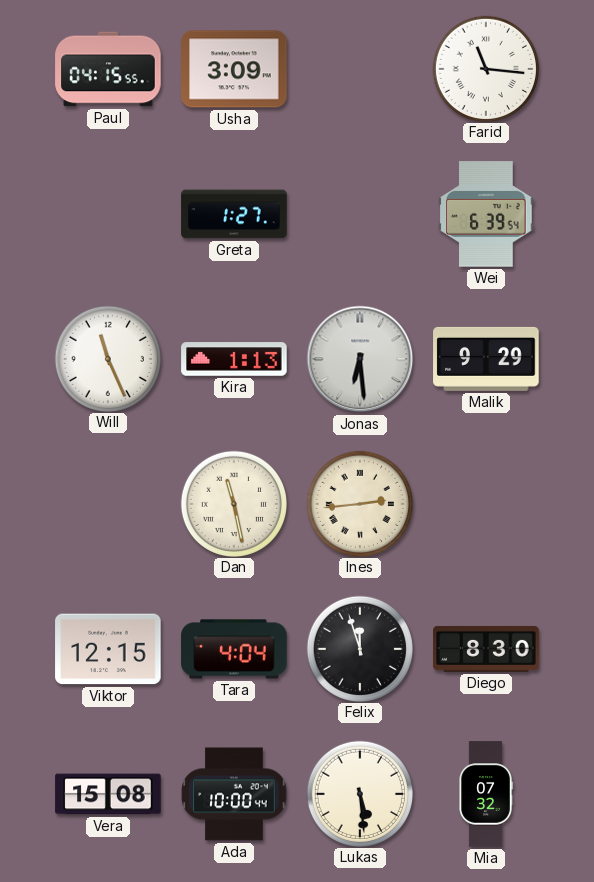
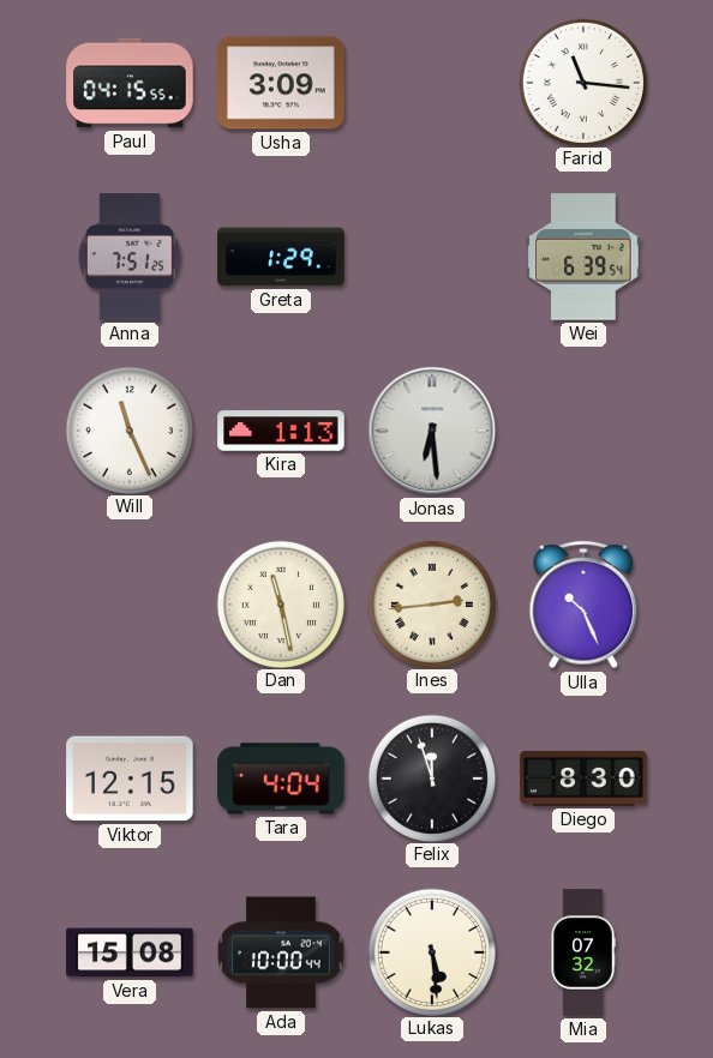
Anna: none -> 7:51 (130, 257)
Greta: 1:27 -> 1:29 (281, 257)
Malik: 9:29 -> none (486, 359)
Ulla: none -> 10:26 (583, 605)
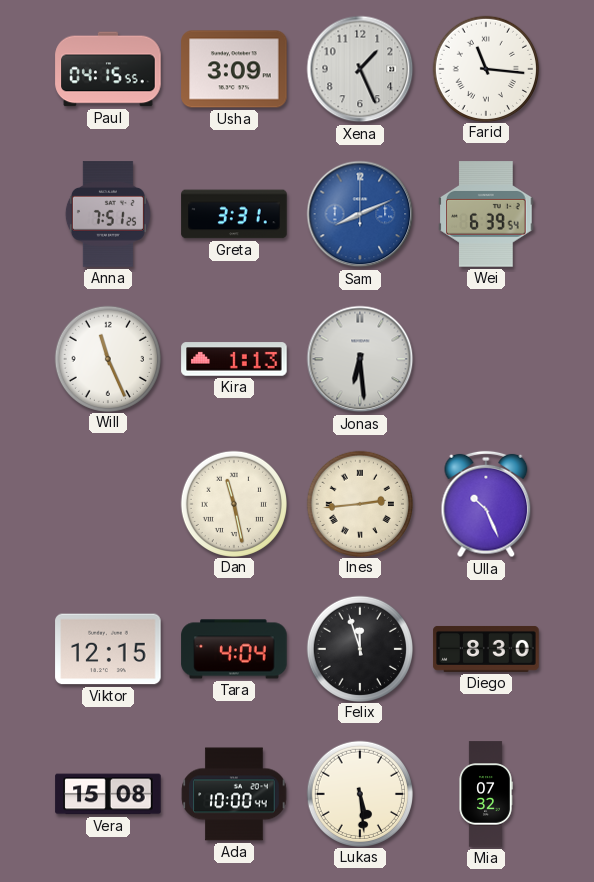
Xena: none -> 1:26 (360, 69)
Greta: 1:29 -> 3:31 (234, 214)
Sam: none -> 8:11 (360, 214)
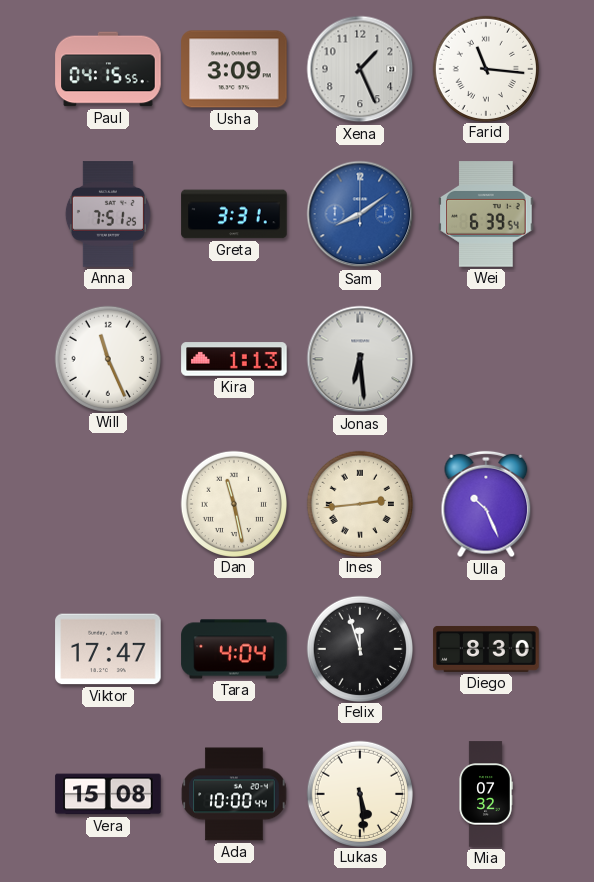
Sam: 8:11 -> 8:09 (360, 214)
Viktor: 12:15 -> 17:47 (108, 649)
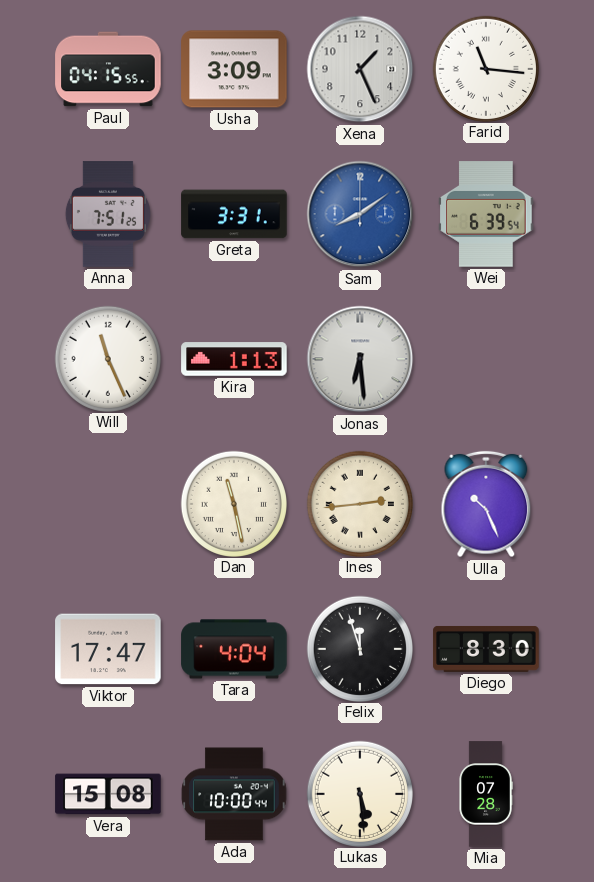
Mia: 07:32 -> 07:28 (486, 794)
